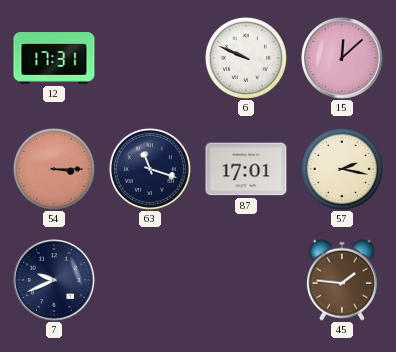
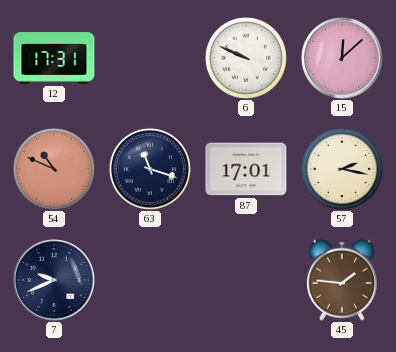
54: 3:15 -> 10:49 (54, 169)
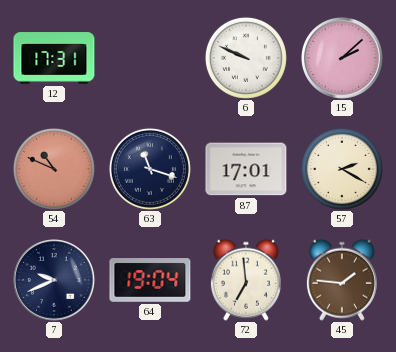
15: 12:08 -> 2:08 (343, 59)
57: 2:17 -> 2:20 (342, 169)
64: none -> 19:04 (150, 280)
72: none -> 6:59 (246, 280)
